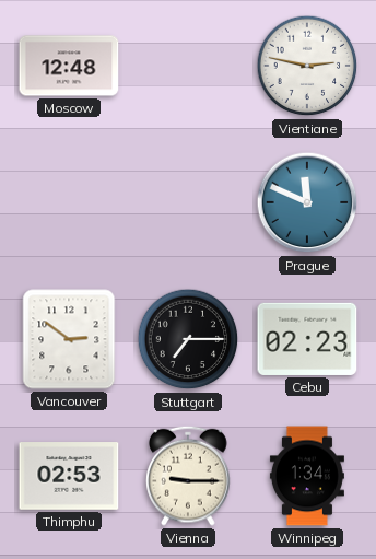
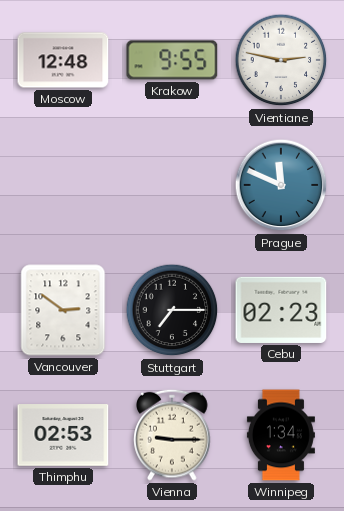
Krakow: none -> 9:55 (172, 60)
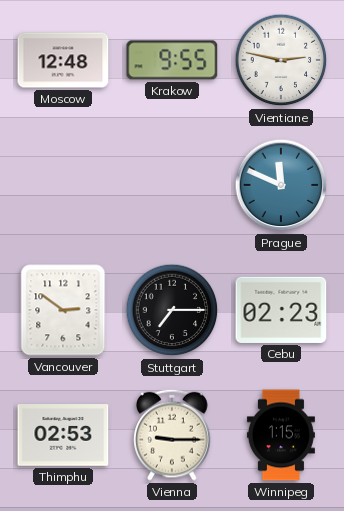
Winnipeg: 1:34 -> 1:15 (281, 435)
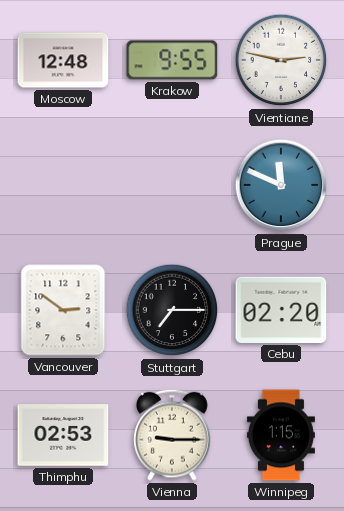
Cebu: 02:23 -> 02:20 (281, 310)
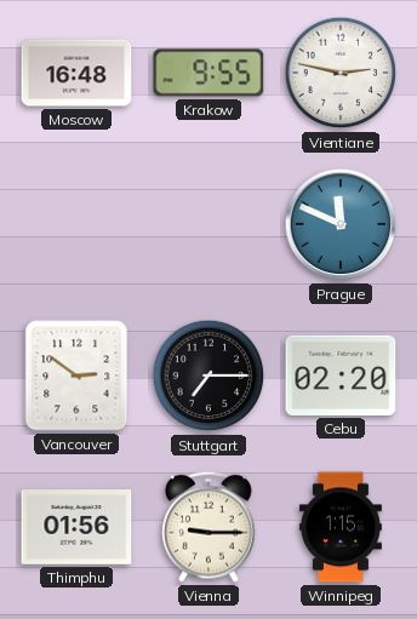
Moscow: 12:48 -> 16:48 (76, 73)
Thimphu: 02:53 -> 01:56 (76, 527)
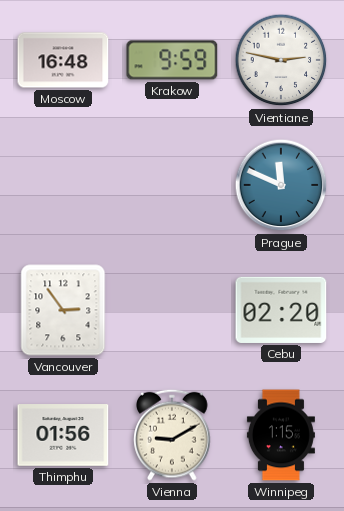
Krakow: 9:55 -> 9:59 (172, 60)
Vancouver: 2:51 -> 2:54 (63, 310)
Stuttgart: 7:15 -> none (208, 376)
Vienna: 9:15 -> 9:10 (172, 435)
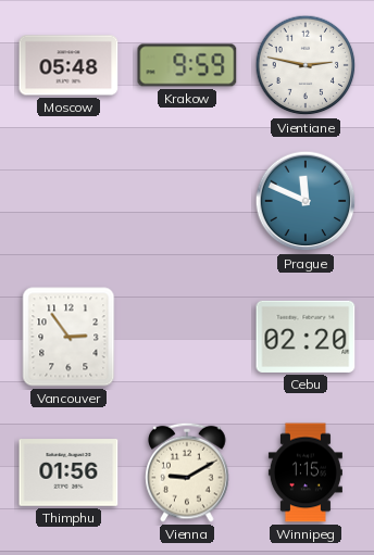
Moscow: 16:48 -> 05:48 (68, 65)
